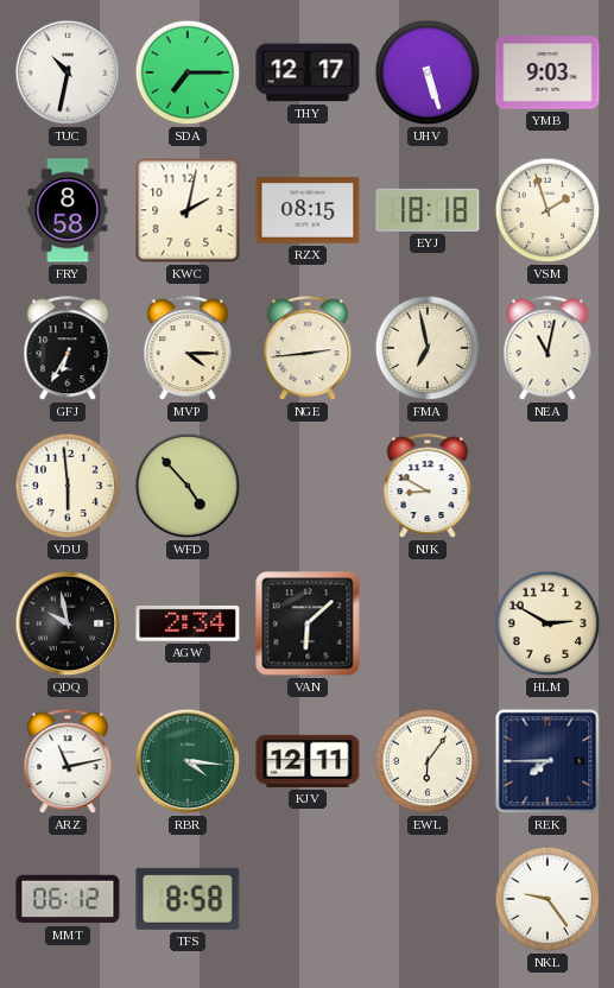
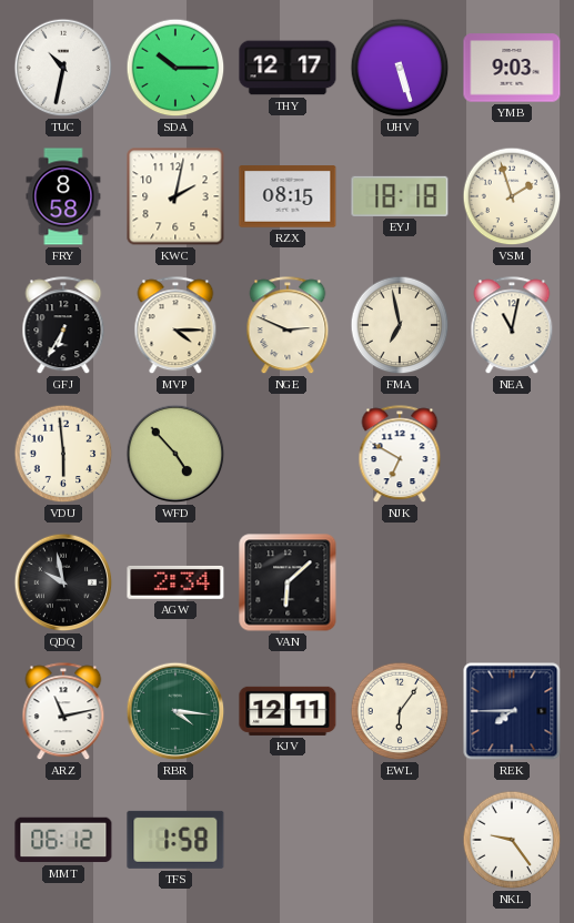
SDA: 7:15 -> 10:15 (175, 68)
NGE: 2:44 -> 2:49 (288, 326)
NJK: 8:50 -> 6:50 (400, 455)
HLM: 2:50 -> none (547, 623)
TFS: 8:58 -> 1:58 (175, 840)
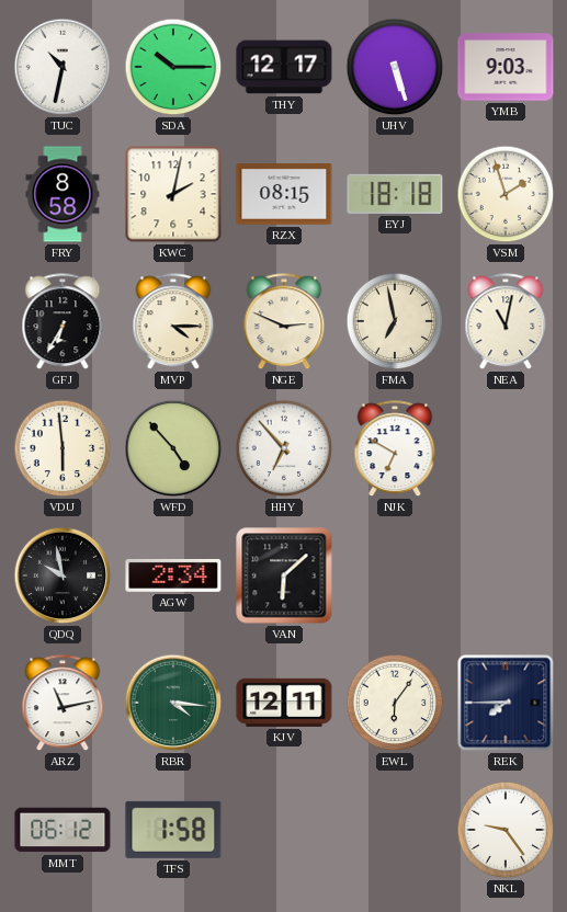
HHY: none -> 6:53 (284, 448)
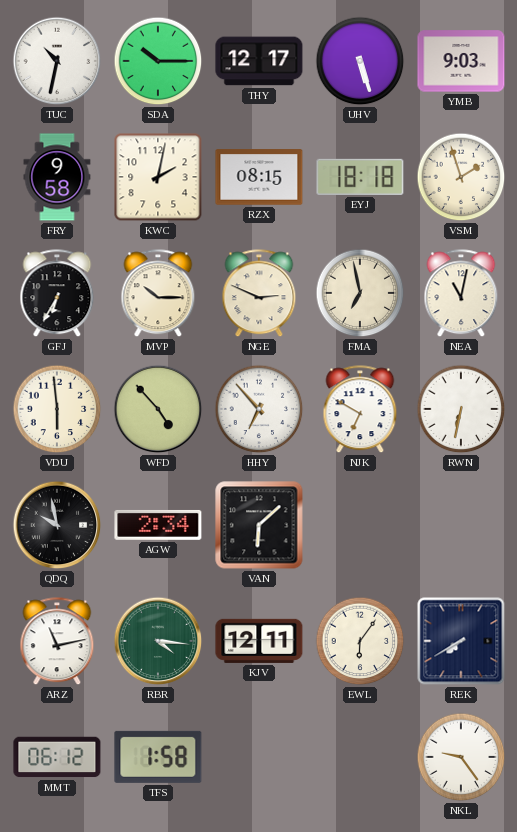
FRY: 8:58 -> 9:58 (57, 177)
MVP: 4:15 -> 10:15 (158, 294)
RWN: none -> 6:32 (461, 409)
REK: 7:45 -> 7:40 (461, 641)
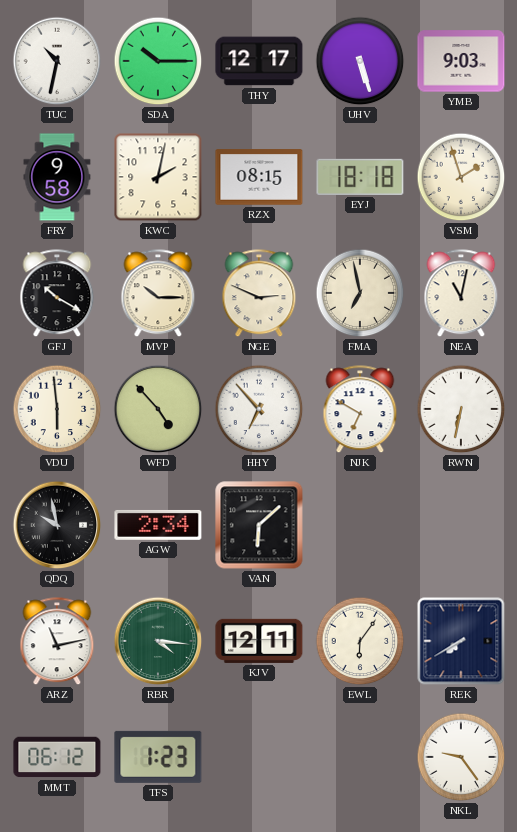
GFJ: 6:35 -> 10:20 (57, 294)
TFS: 1:58 -> 1:23 (158, 757)
